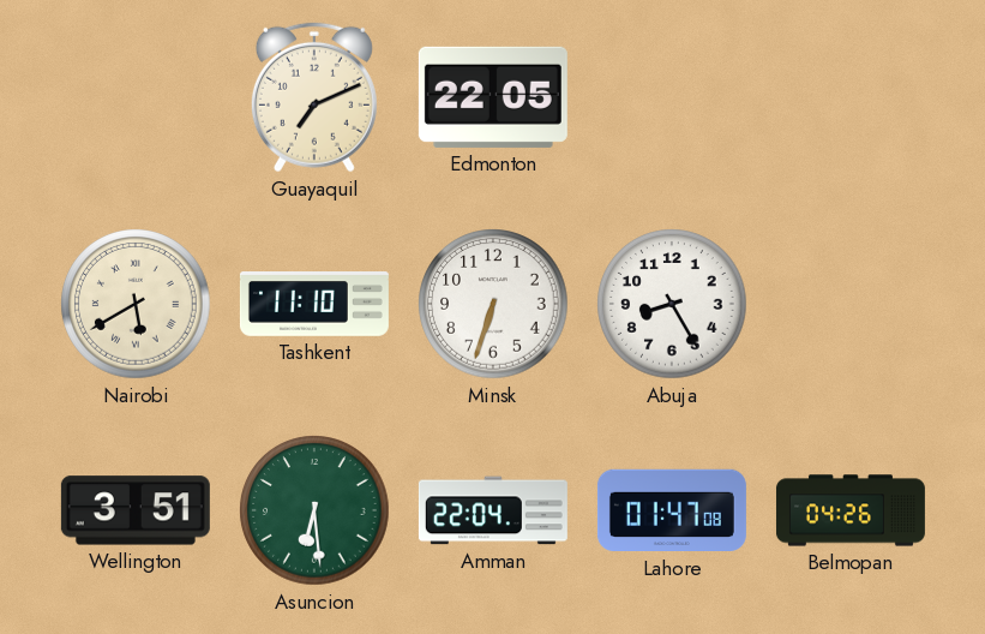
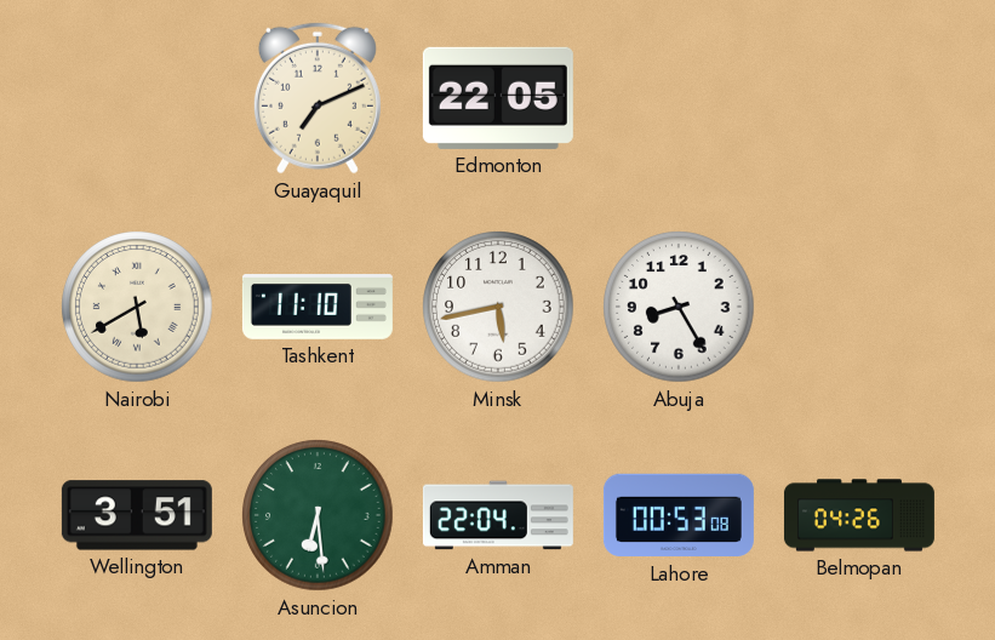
Minsk: 6:33 -> 5:43 (498, 307)
Lahore: 01:47 -> 00:53 (679, 515)
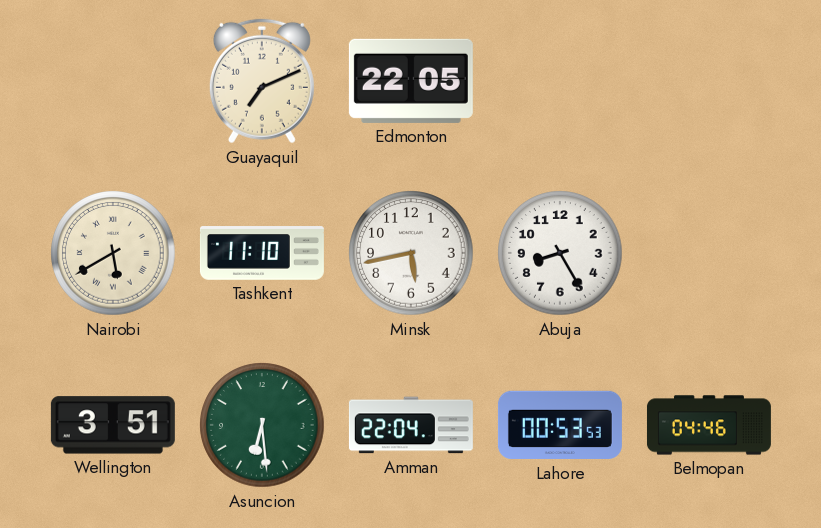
Lahore: 00:53:08 -> 00:53:53 (560, 425)
Belmopan: 04:26 -> 04:46 (709, 425)
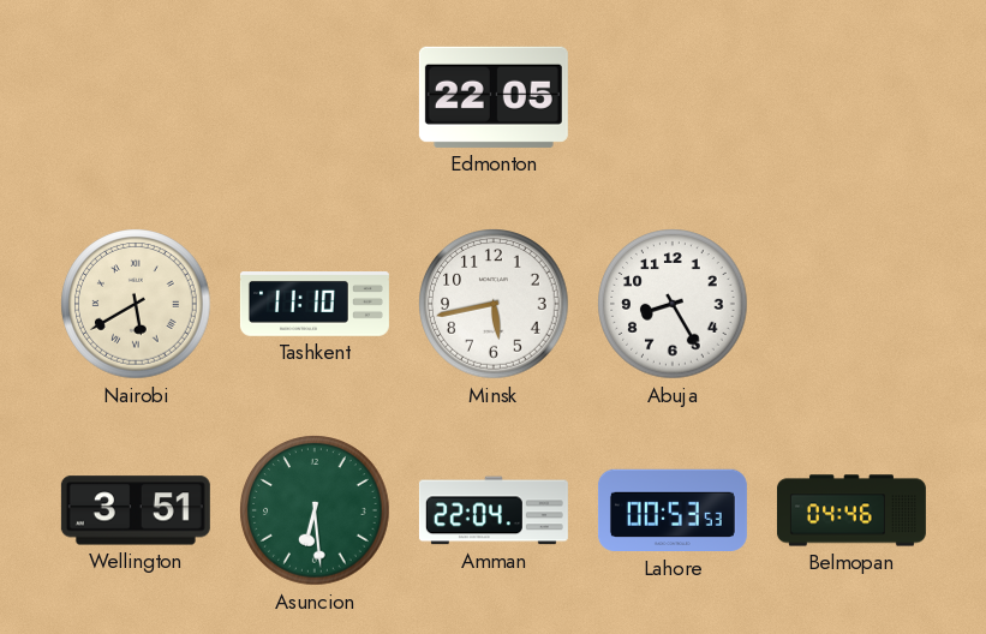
Guayaquil: 7:11 -> none (262, 81)
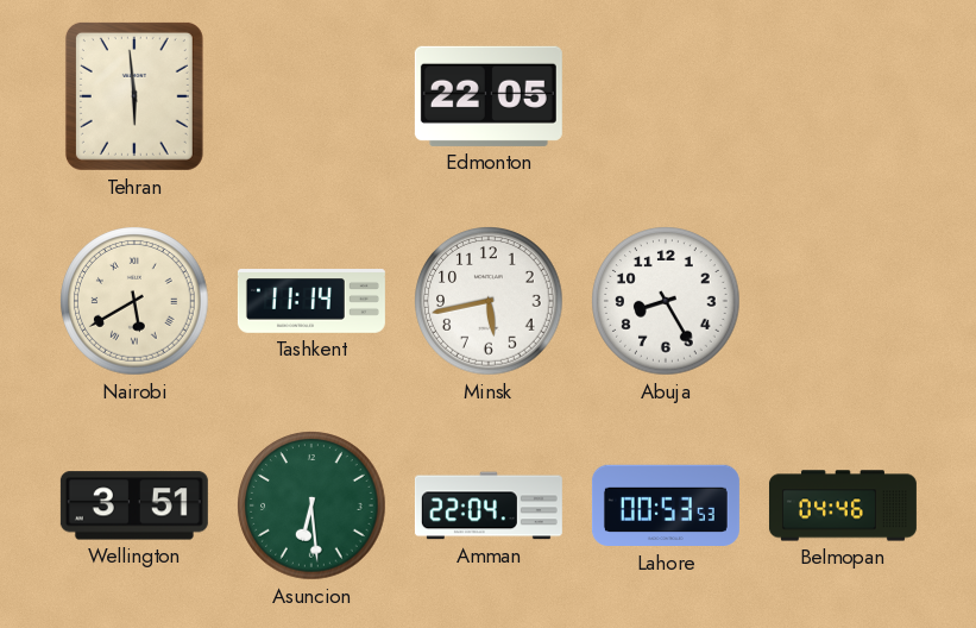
Tehran: none -> 5:59 (134, 96)
Tashkent: 11:10 -> 11:14 (311, 301)
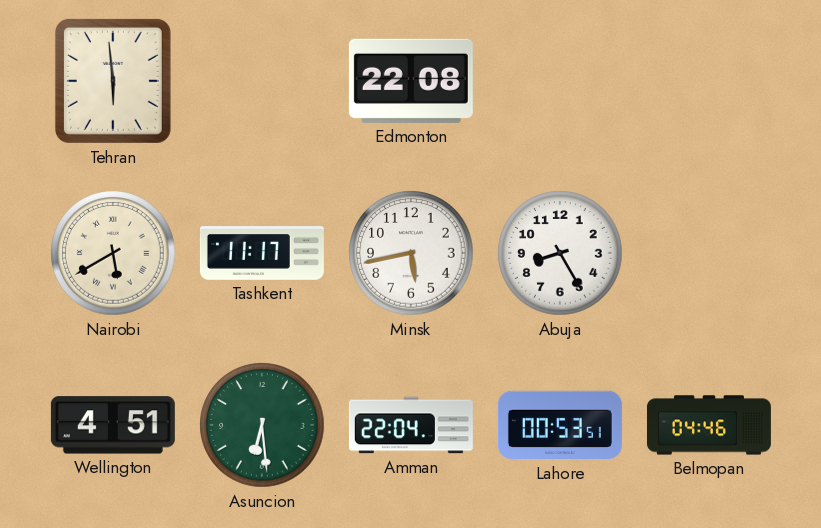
Edmonton: 22:05 -> 22:08 (411, 81)
Tashkent: 11:14 -> 11:17 (262, 253)
Wellington: 3:51 -> 4:51 (113, 425)
Lahore: 00:53:53 -> 00:53:51 (560, 425)
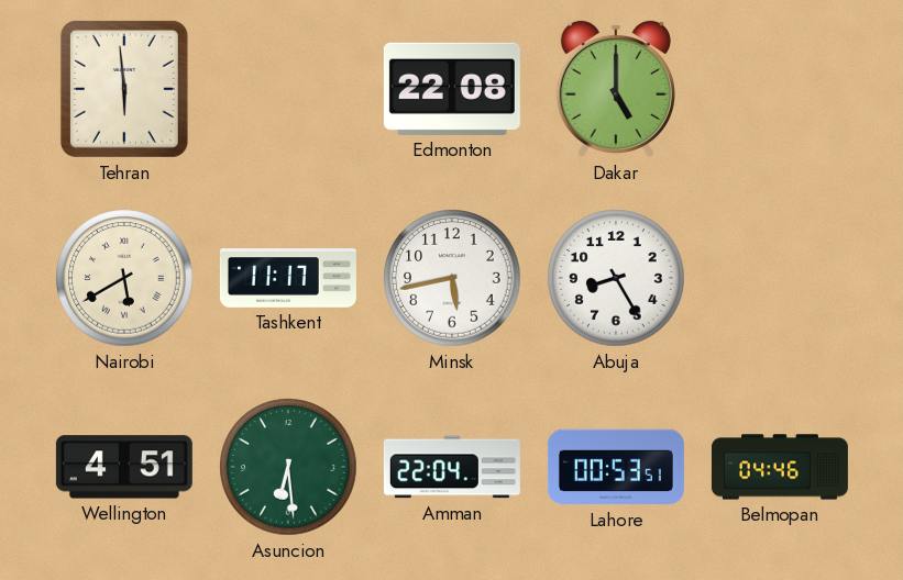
Dakar: none -> 5:00 (616, 89)
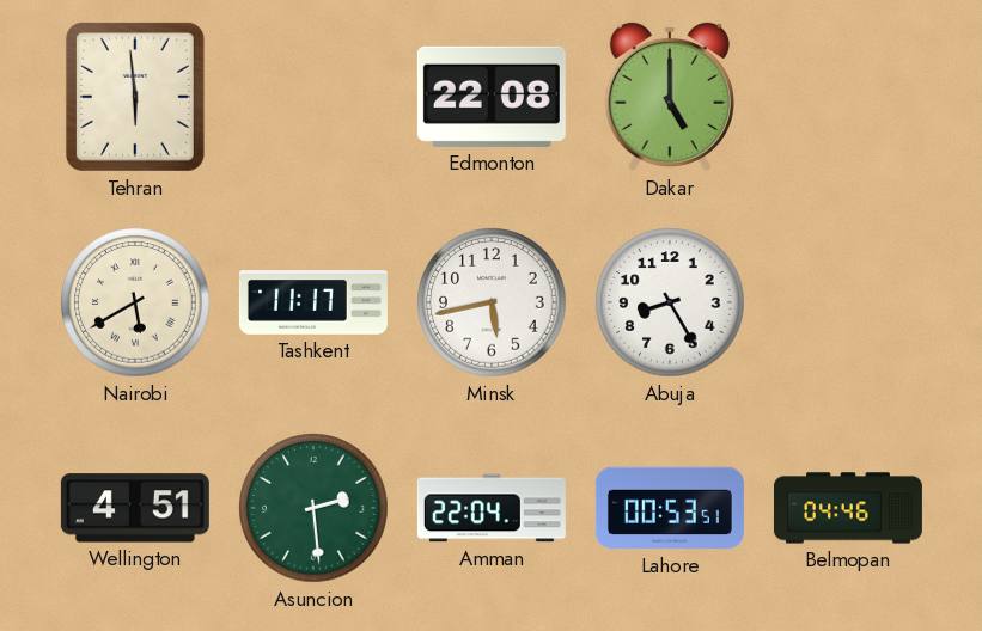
Asuncion: 6:29 -> 2:29 (313, 508)
